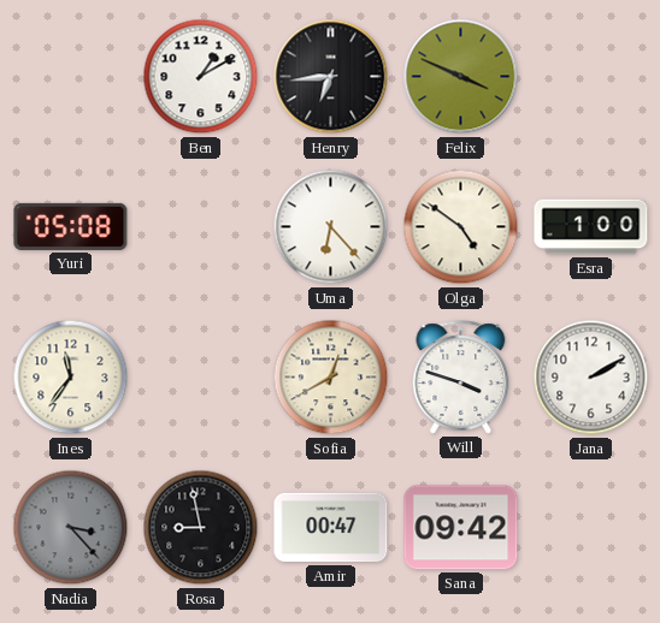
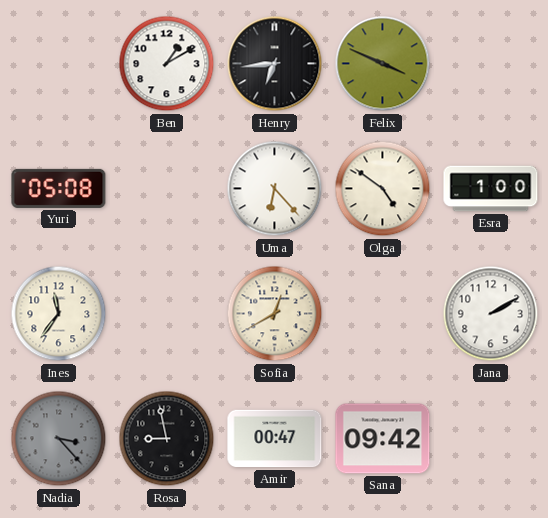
Will: 3:48 -> none (461, 378)
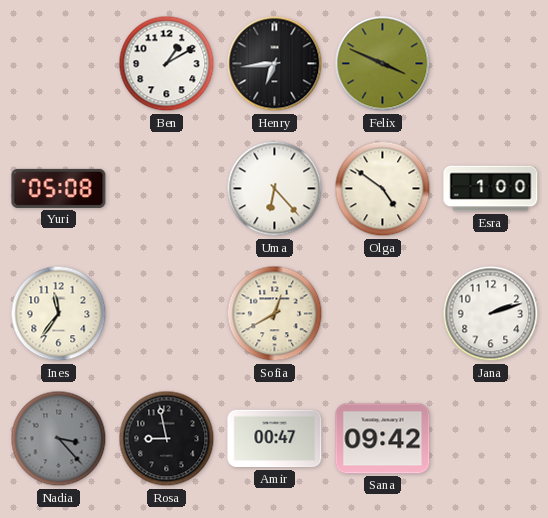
Jana: 2:10 -> 2:12 (491, 314)
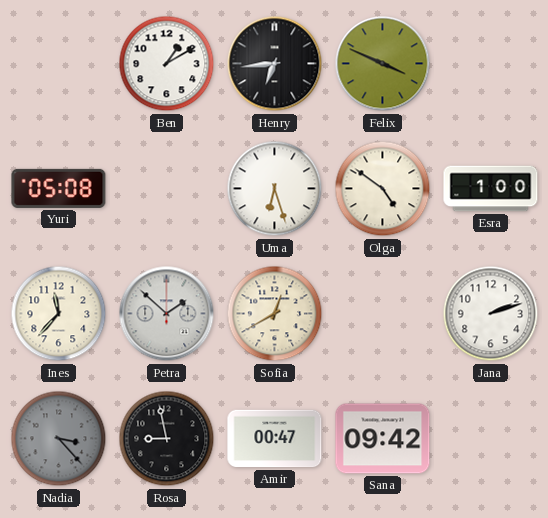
Uma: 6:23 -> 6:27 (275, 189)
Ines: 11:36 -> 11:37 (59, 314)
Petra: none -> 1:52 (167, 314)
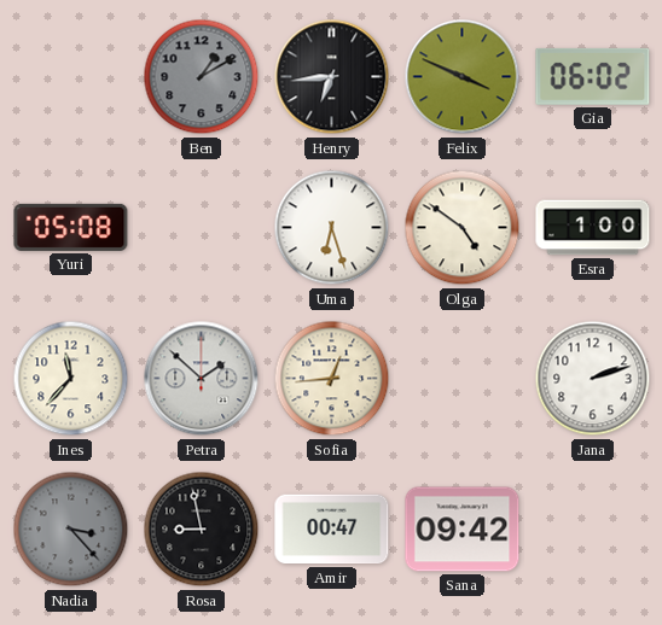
Ben dial: white -> grey (202, 77)
Gia: none -> 06:02 (593, 76)
Sofia: 12:40 -> 12:44 (332, 379)
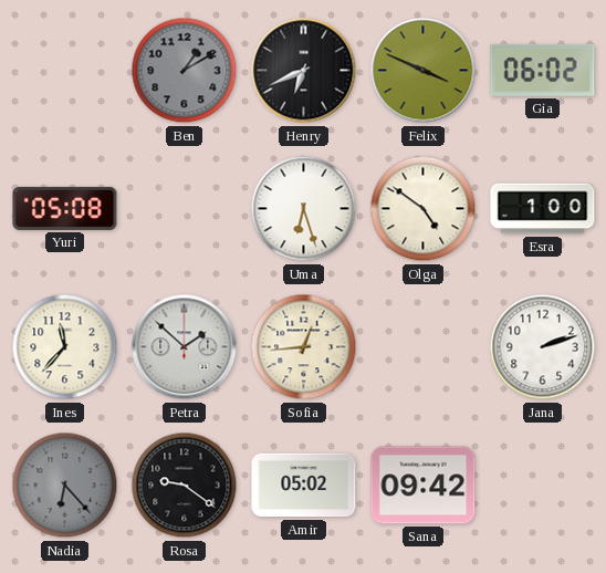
Henry: 6:44 -> 6:41 (304, 71)
Nadia: 3:23 -> 6:23 (65, 486)
Rosa: 8:58 -> 9:21 (185, 486)
Amir: 00:47 -> 05:02 (304, 486)
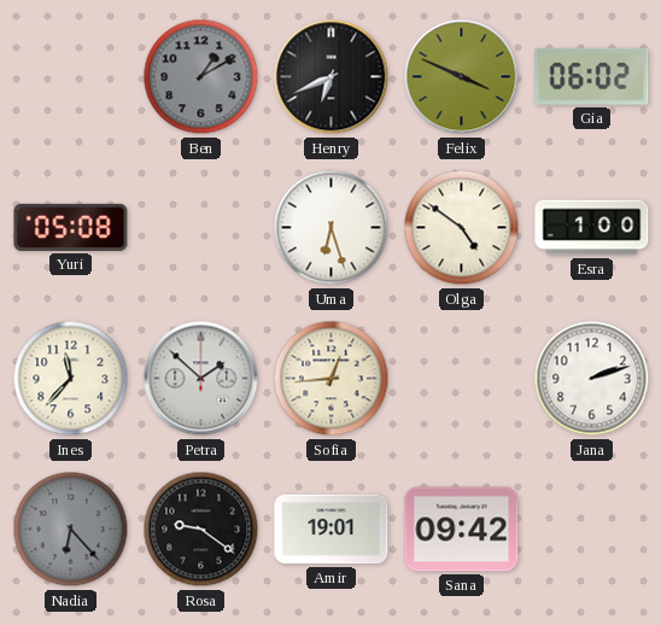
Amir: 05:02 -> 19:01 (332, 530)
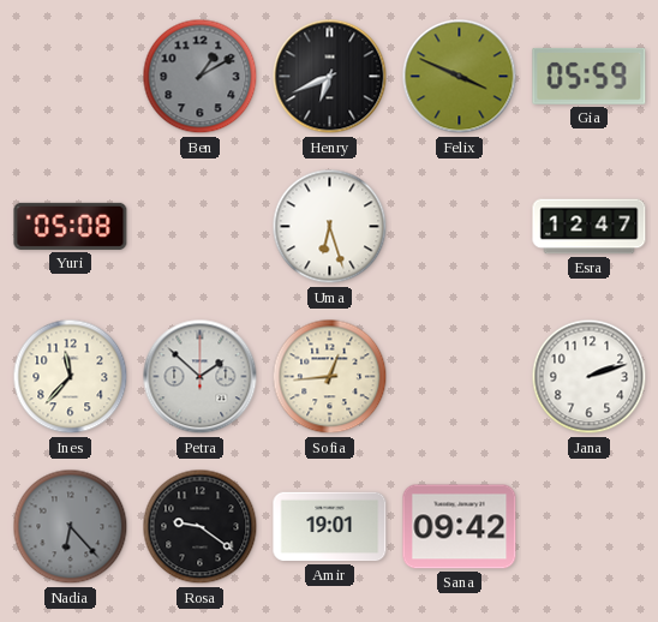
Gia: 06:02 -> 05:59 (590, 76)
Olga: 4:51 -> none (462, 228)
Esra: 1:00 -> 12:47 (590, 227)
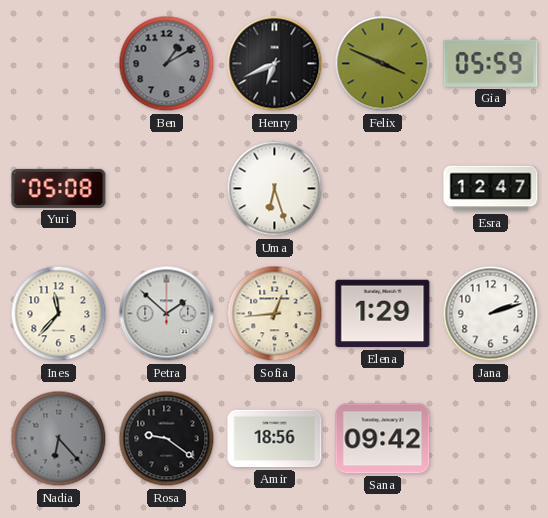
Elena: none -> 1:29 (383, 314)
Amir: 19:01 -> 18:56 (275, 439)
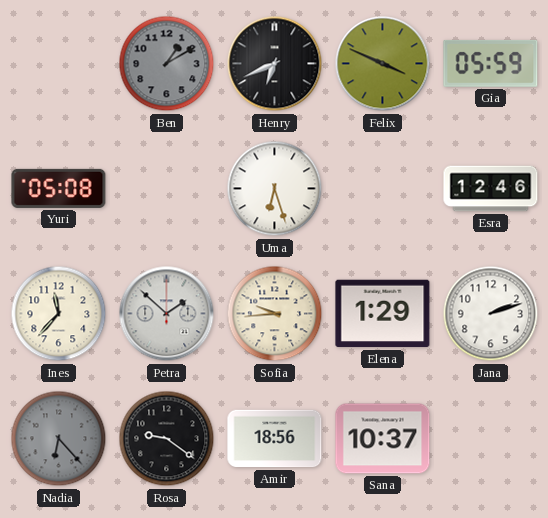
Esra: 12:47 -> 12:46 (491, 189)
Sofia: 12:44 -> 9:44 (275, 314)
Sana: 09:42 -> 10:37 (383, 439)
